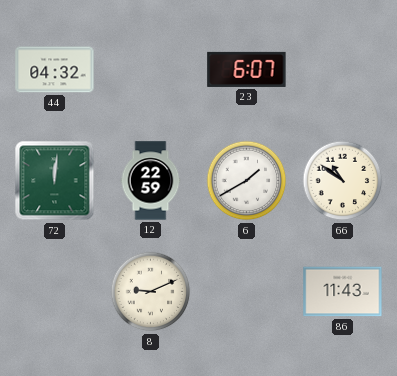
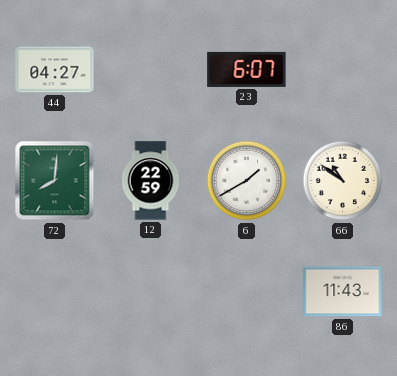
44: 04:32 -> 04:27 (55, 70)
72: 12:01 -> 8:01 (55, 181)
8: 9:11 -> none (151, 292)
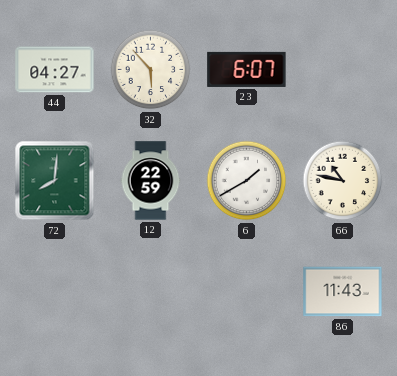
32: none -> 5:53 (151, 70)
66: 10:51 -> 10:47 (343, 181)
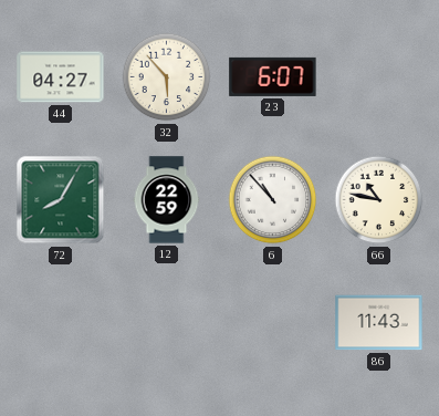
72: 8:01 -> 8:05 (61, 200)
6: 1:40 -> 10:53 (273, 200)
